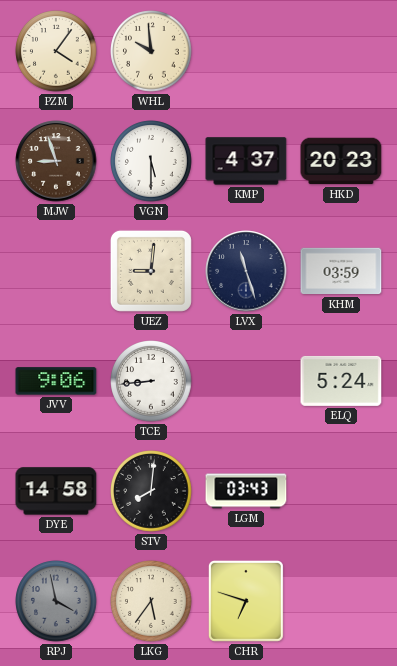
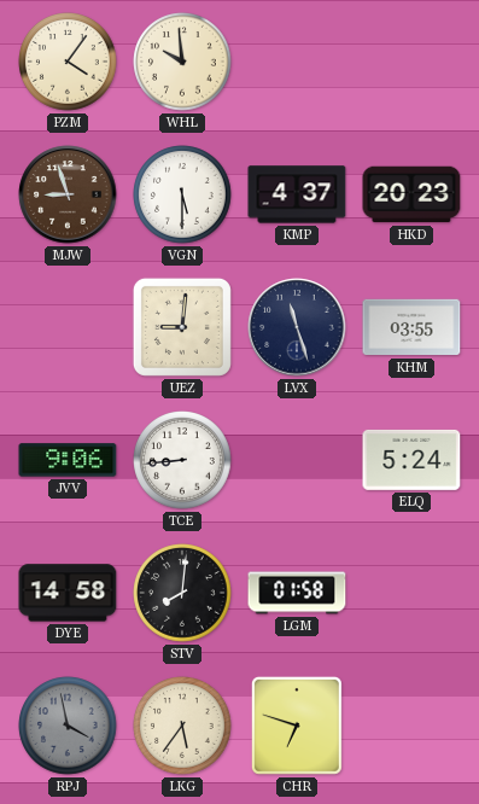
KHM: 03:59 -> 03:55 (411, 327)
LGM: 03:43 -> 01:58 (297, 593)
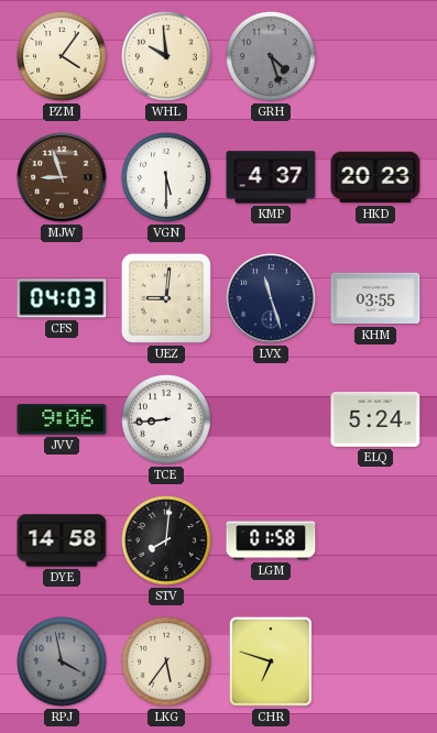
GRH: none -> 4:27 (271, 56)
CFS: none -> 04:03 (62, 298)
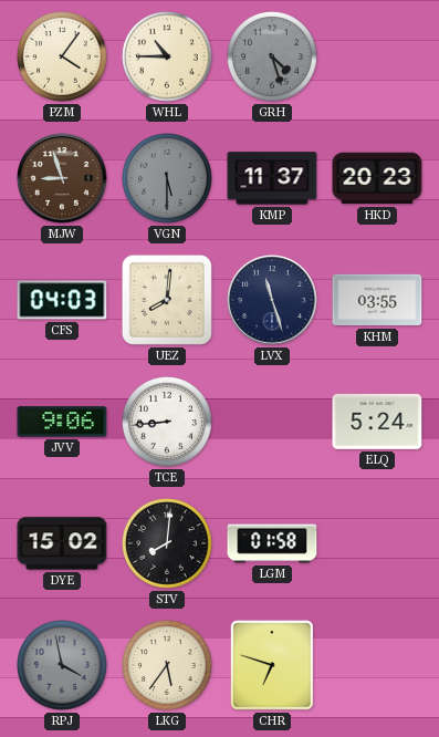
WHL: 9:59 -> 10:45 (167, 56)
VGN dial: white -> grey (167, 178)
KMP: 4:37 -> 11:37 (272, 178)
UEZ: 9:01 -> 8:01 (167, 300)
DYE: 14:58 -> 15:02 (62, 543)
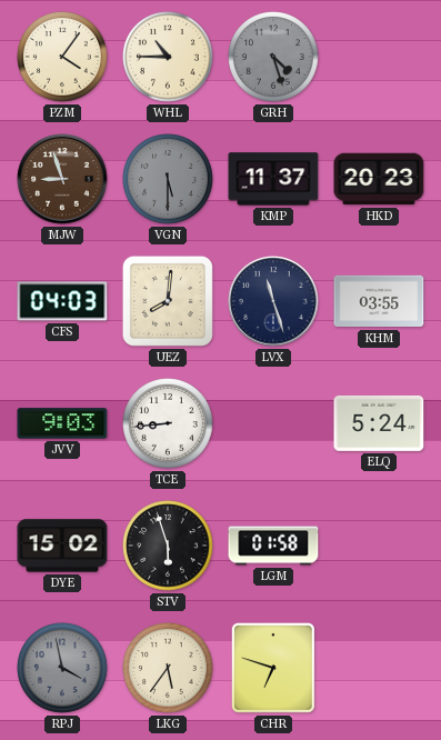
JVV: 9:06 -> 9:03 (62, 423)
STV: 8:01 -> 5:57 (168, 546)
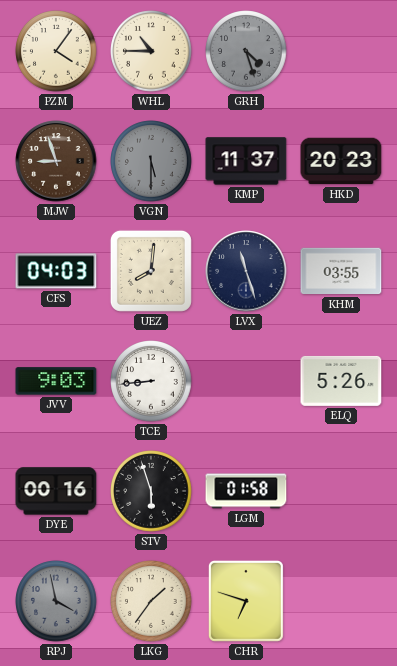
ELQ: 5:24 -> 5:26 (341, 381)
DYE: 15:02 -> 00:16 (56, 491)
LKG: 5:36 -> 1:36 (151, 601)
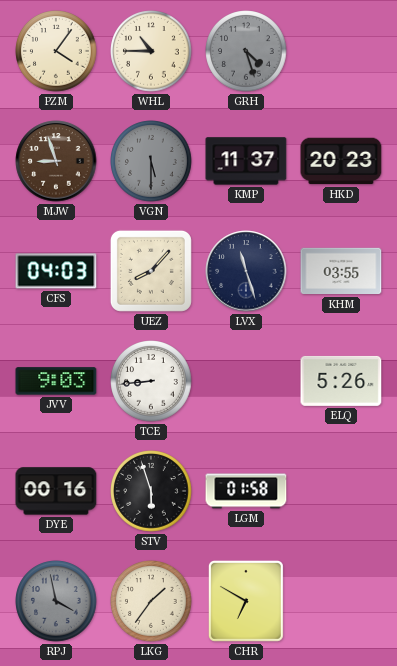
UEZ: 8:01 -> 8:07 (151, 271)
CHR: 6:48 -> 6:50 (246, 601)
